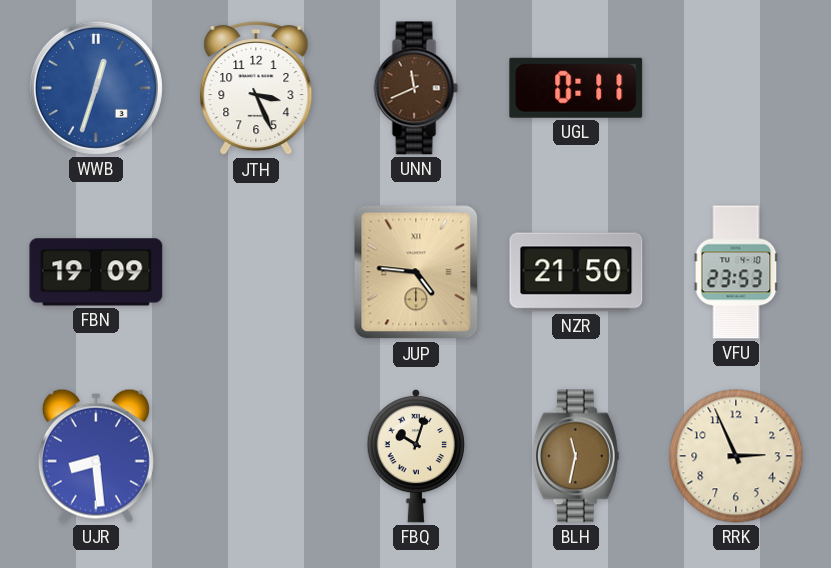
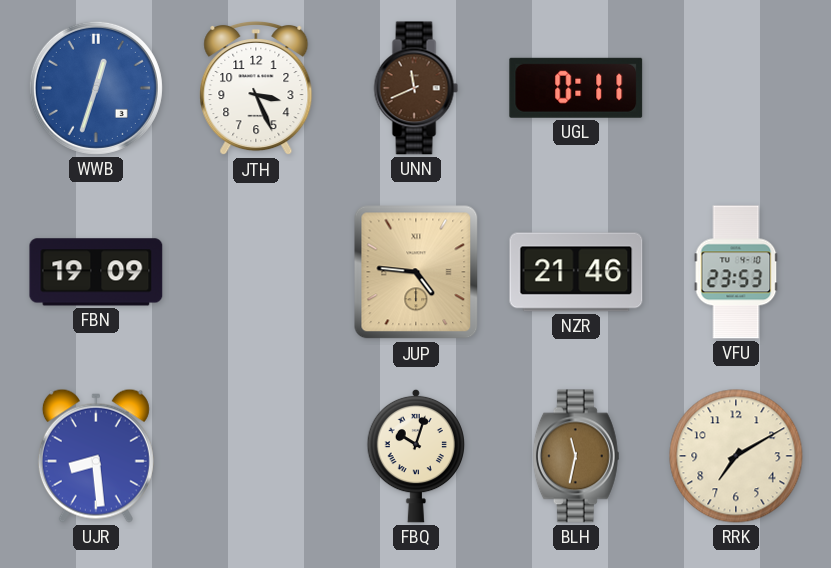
NZR: 21:50 -> 21:46 (576, 272)
RRK: 2:56 -> 7:10 (736, 456)
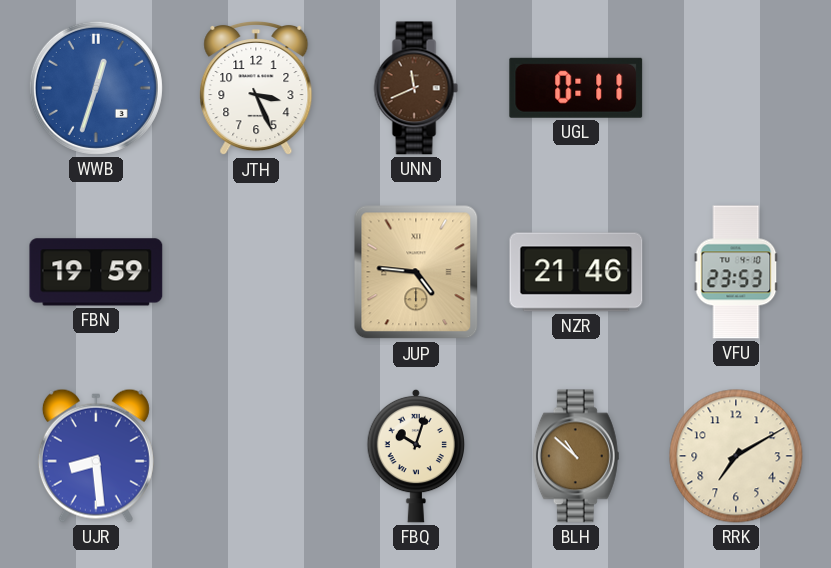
FBN: 19:09 -> 19:59 (96, 272)
BLH: 11:32 -> 10:52 (576, 456)
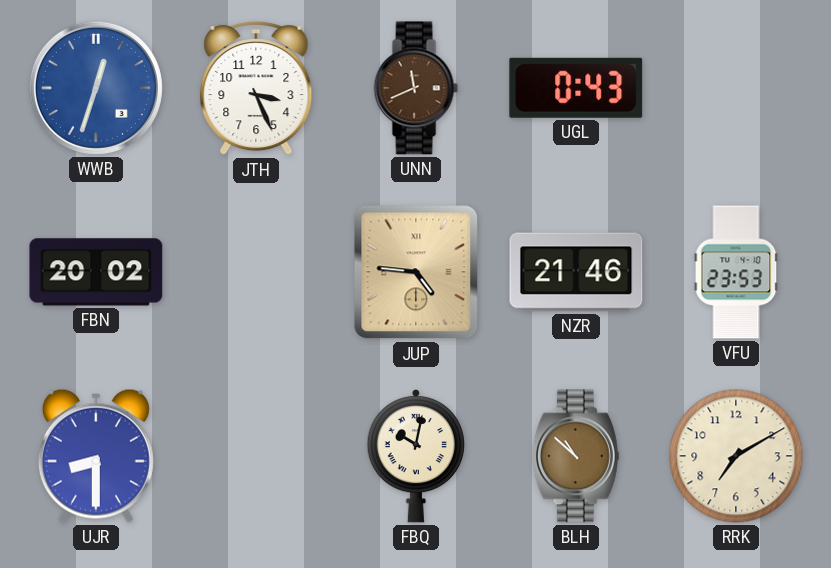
UGL: 0:11 -> 0:43 (576, 88)
FBN: 19:59 -> 20:02 (96, 272)
UJR: 8:29 -> 8:30 (96, 456)
FBQ: 10:03 -> 10:02 (415, 456)
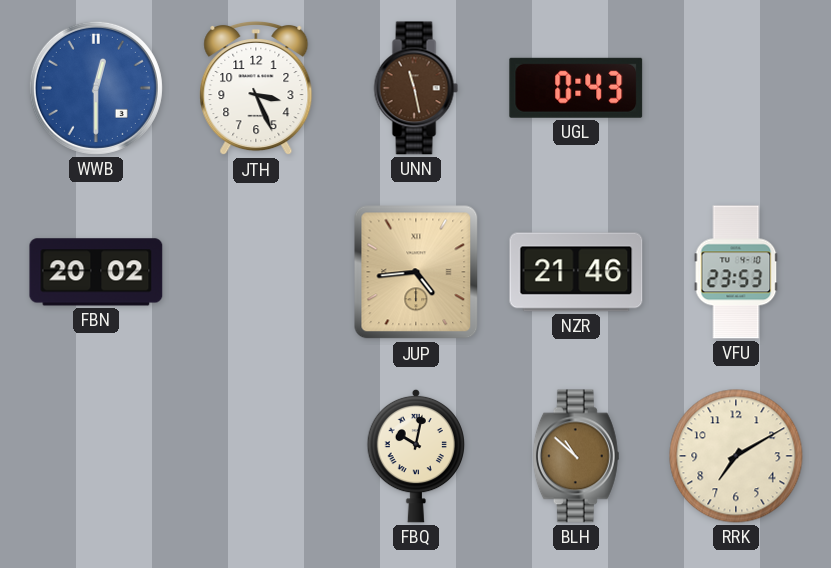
WWB: 12:33 -> 12:30 (96, 88)
UNN: 11:41 -> 11:28 (416, 88)
JUP: 4:46 -> 4:44 (416, 272)
UJR: 8:30 -> none (96, 456)
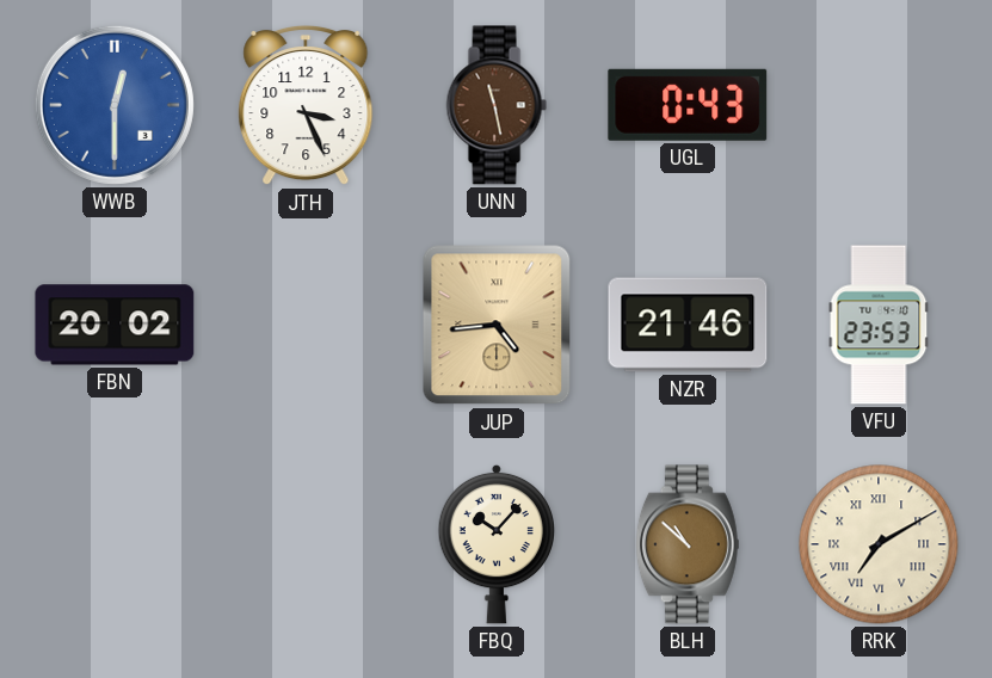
FBQ: 10:02 -> 10:07 (495, 544)
RRK numerals: Arabic -> Roman (879, 544)
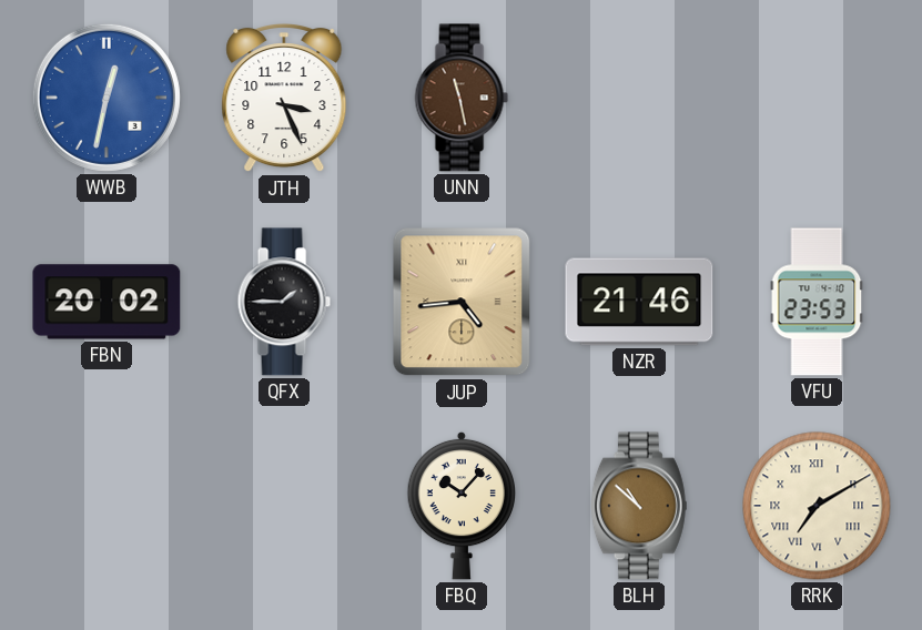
WWB: 12:30 -> 12:32 (107, 98)
UGL: 0:43 -> none (688, 105)
QFX: none -> 1:45 (284, 302)
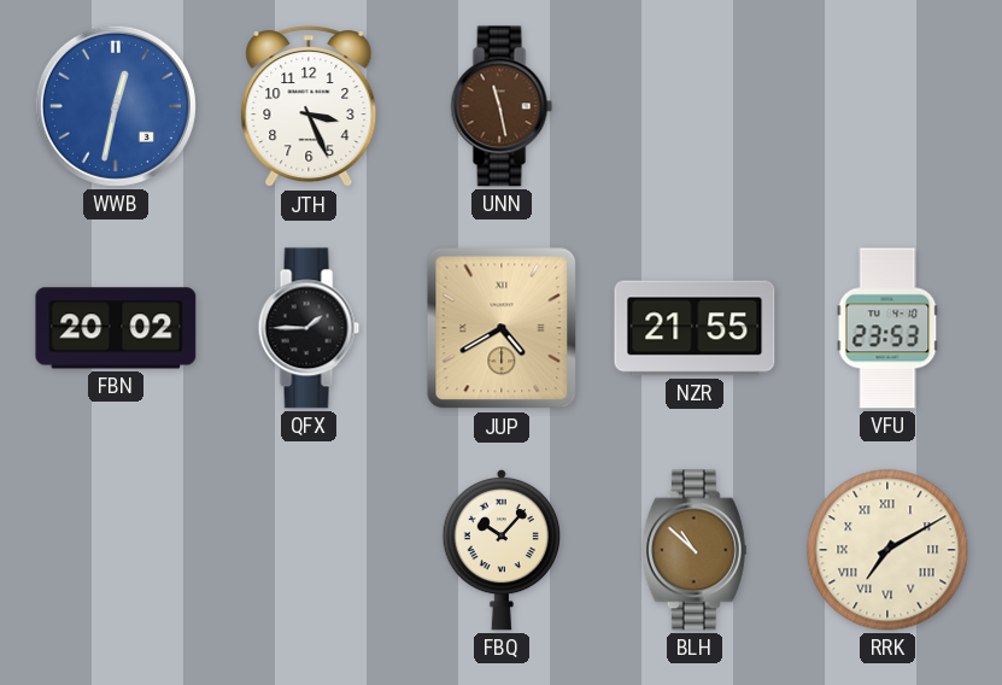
JUP: 4:44 -> 4:40 (502, 328)
NZR: 21:46 -> 21:55 (695, 328)
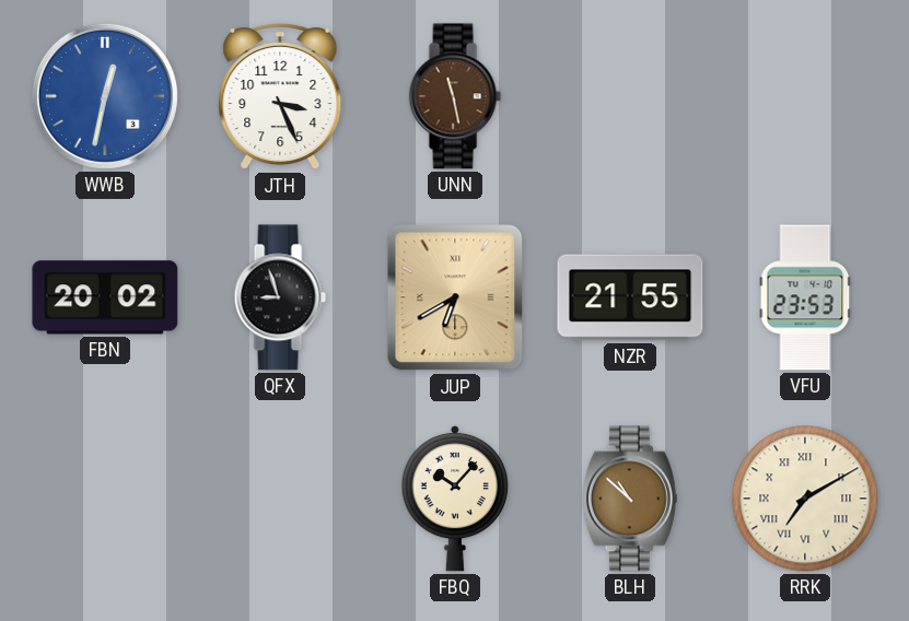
QFX: 1:45 -> 8:57 (280, 297)
JUP: 4:40 -> 6:40 (455, 297)
